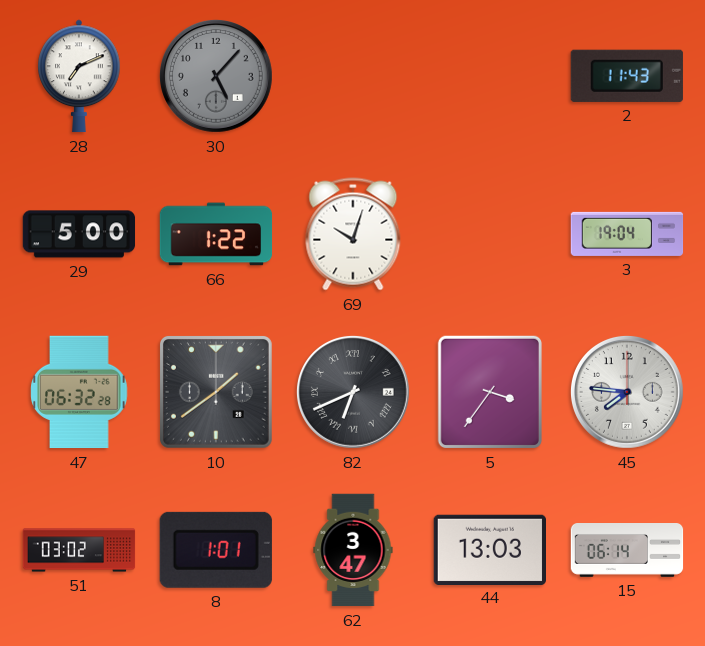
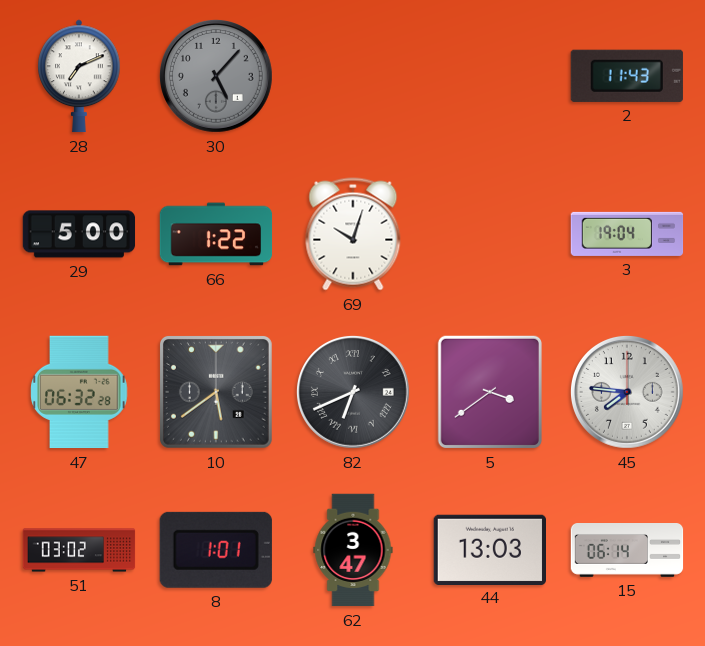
10: 1:39 -> 5:39 (216, 392)
5: 3:36 -> 3:39 (490, 392)
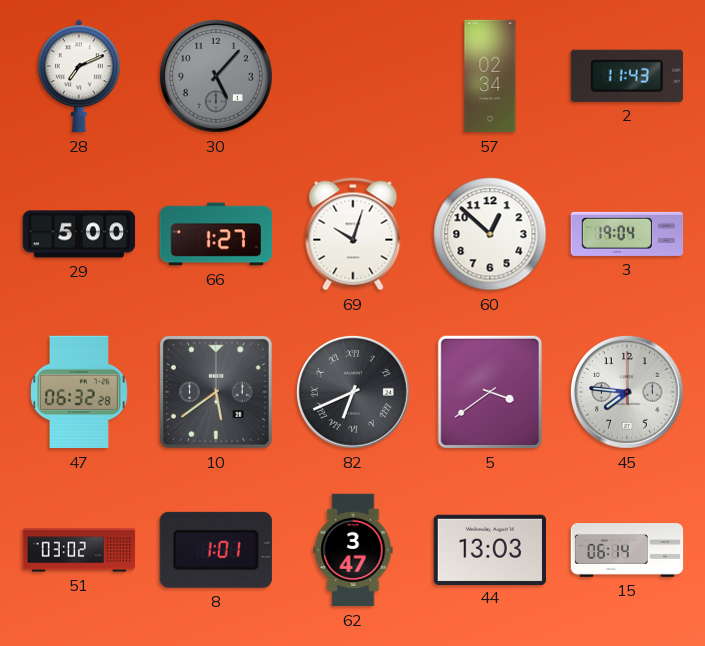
57: none -> 02:34 (490, 76)
66: 1:22 -> 1:27 (216, 234)
60: none -> 12:52 (490, 234)
